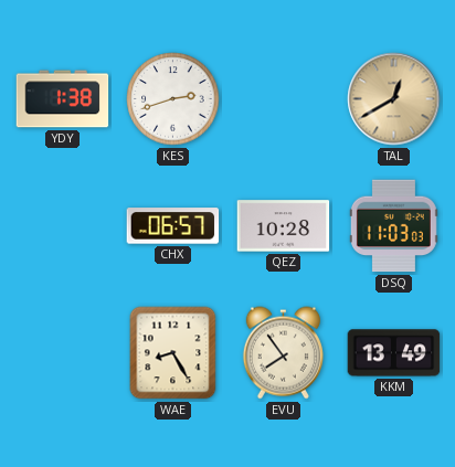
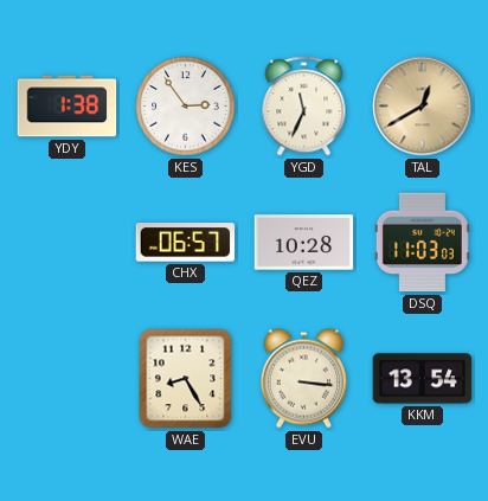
KES: 2:42 -> 2:54 (186, 107)
YGD: none -> 11:34 (304, 107)
EVU: 7:54 -> 3:16 (303, 379)
KKM: 13:49 -> 13:54 (423, 379)
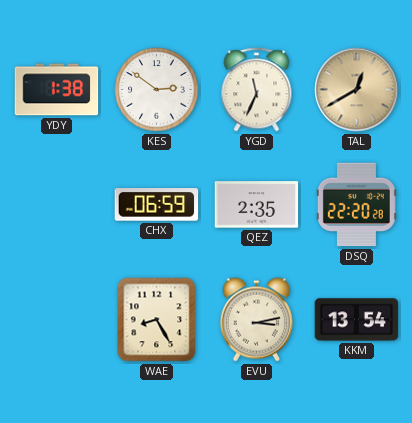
KES: 2:54 -> 2:51 (157, 90)
CHX: 06:57 -> 06:59 (157, 205)
QEZ: 10:28 -> 2:35 (257, 205)
DSQ: 11:03 -> 22:20 (356, 205)
EVU: 3:16 -> 3:13 (256, 320)
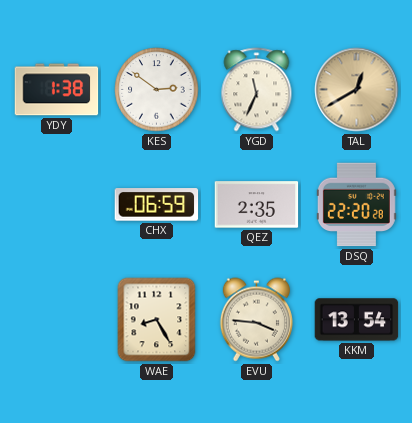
EVU: 3:13 -> 3:46 (256, 320)
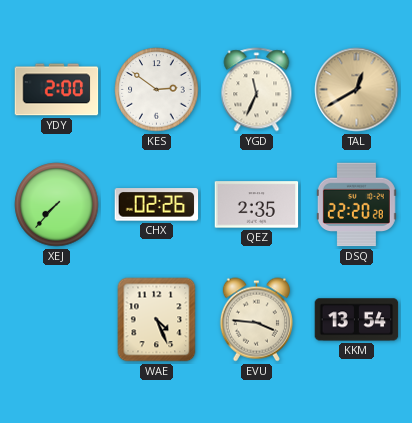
YDY: 1:38 -> 2:00 (57, 90)
XEJ: none -> 7:37 (57, 205)
CHX: 06:59 -> 02:26 (157, 205)
WAE: 8:25 -> 4:26 (157, 320)
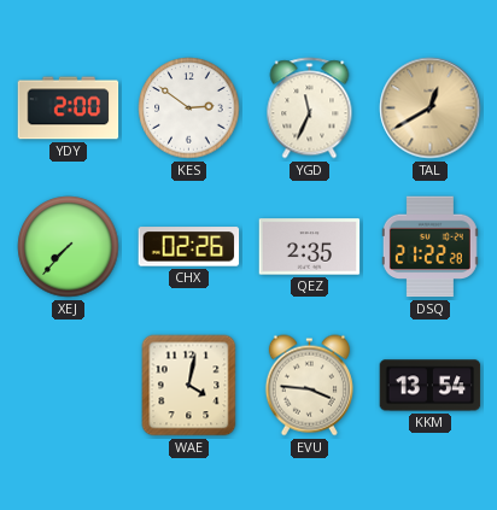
DSQ: 22:20 -> 21:22 (429, 247)
WAE: 4:26 -> 4:02 (189, 386)
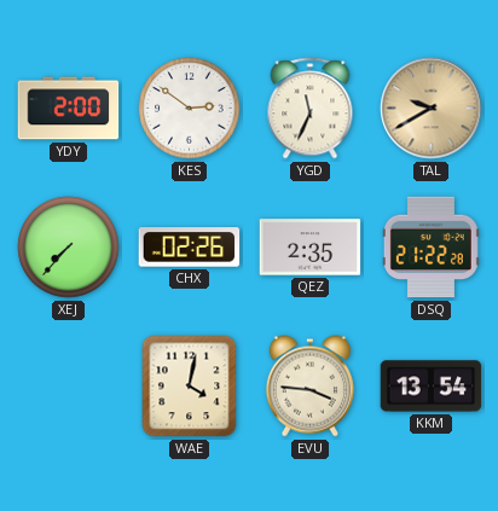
TAL: 12:40 -> 9:40 (432, 109)
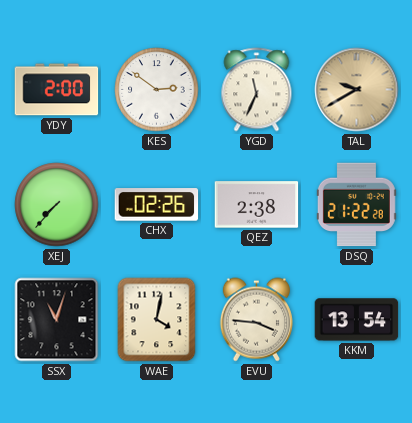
QEZ: 2:35 -> 2:38 (257, 205)
SSX: none -> 11:03 (57, 320)
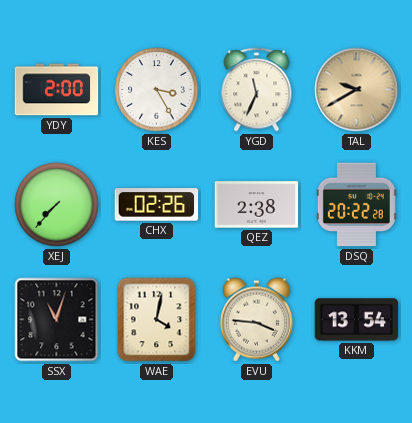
KES: 2:51 -> 3:25 (157, 90)
DSQ: 21:22 -> 20:22 (356, 205)
